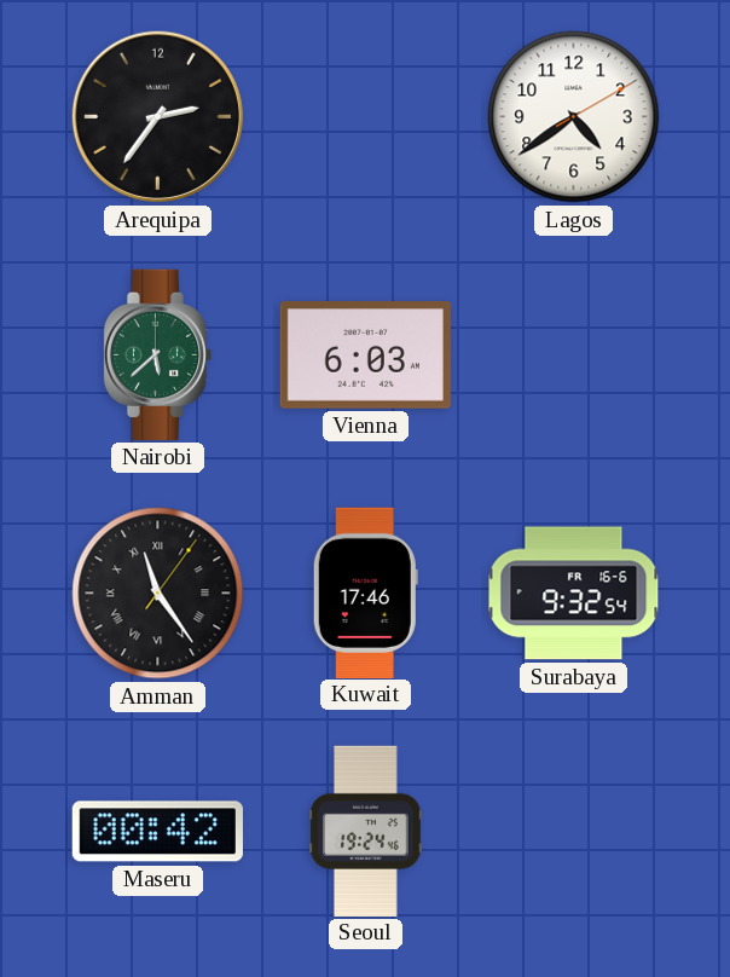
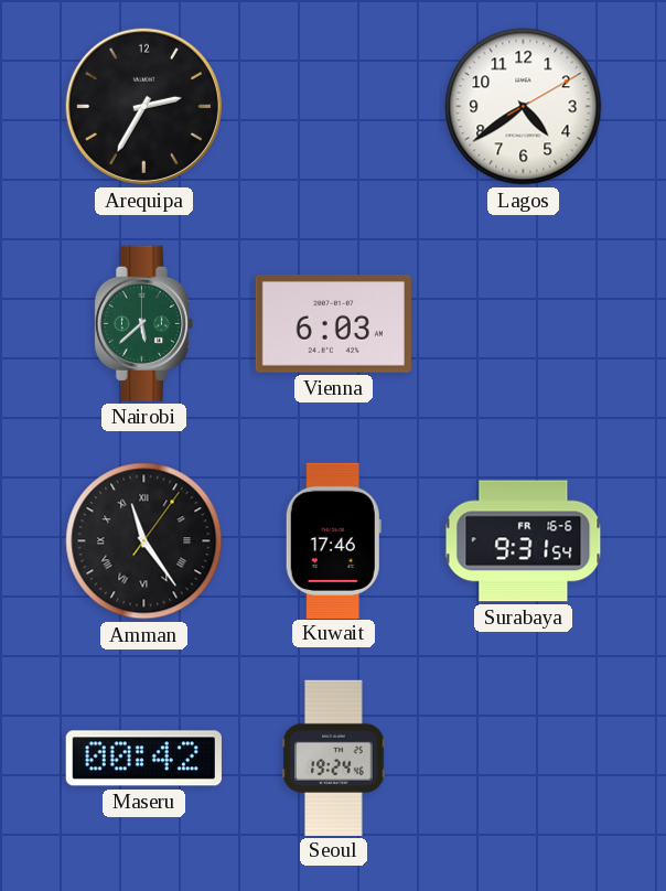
Arequipa: 2:36 -> 2:35 (143, 106)
Surabaya: 9:32 -> 9:31 (524, 541)
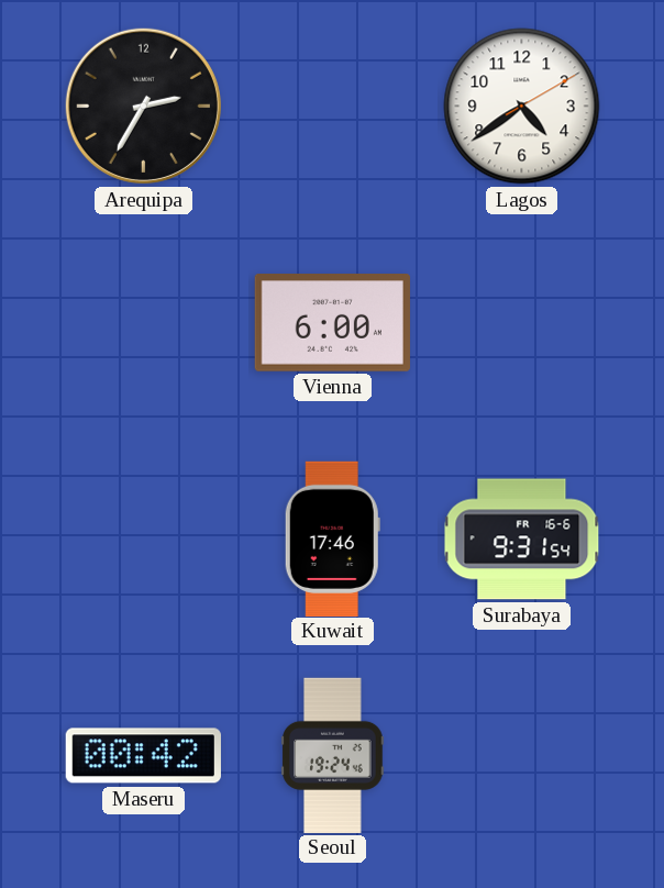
Nairobi: 5:38 -> none (143, 323)
Vienna: 6:03 -> 6:00 (332, 323)
Amman: 11:24 -> none (144, 541)
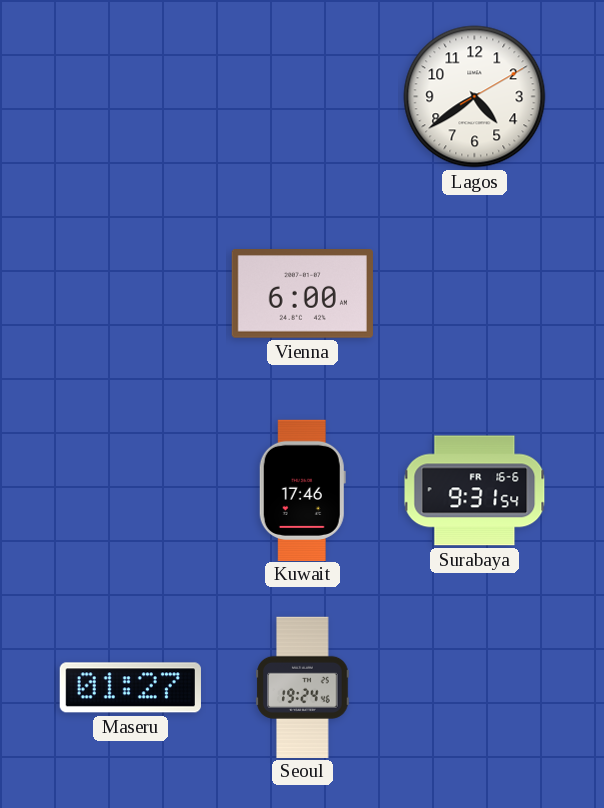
Arequipa: 2:35 -> none (143, 106)
Maseru: 00:42 -> 01:27 (130, 688)
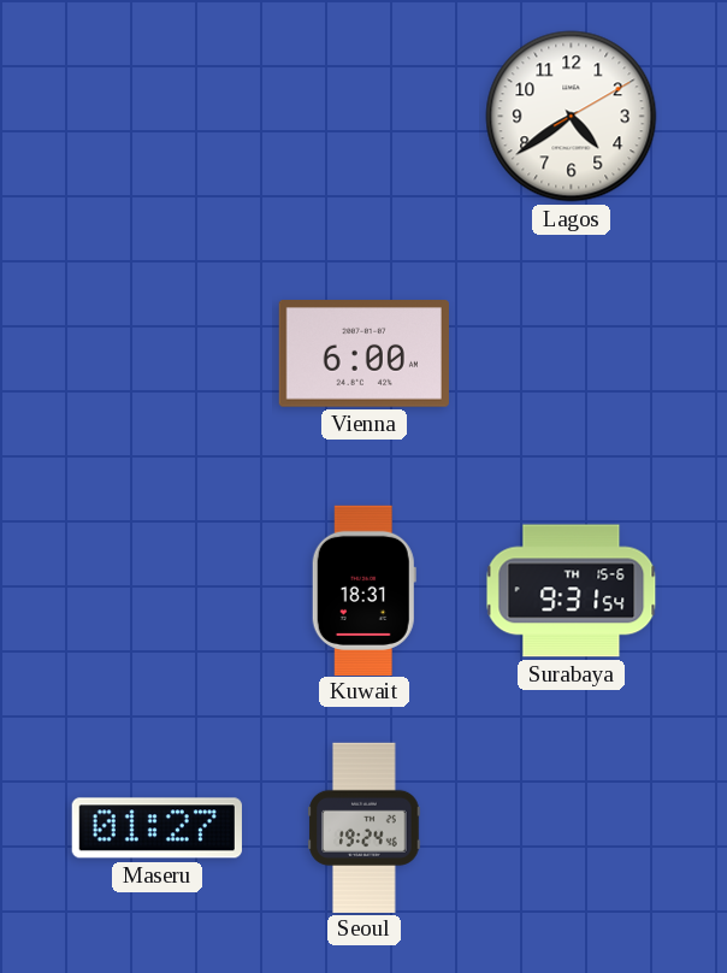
Kuwait: 17:46 -> 18:31 (363, 590)
Surabaya date: FR 16-6 -> TH 15-6 (572, 591)
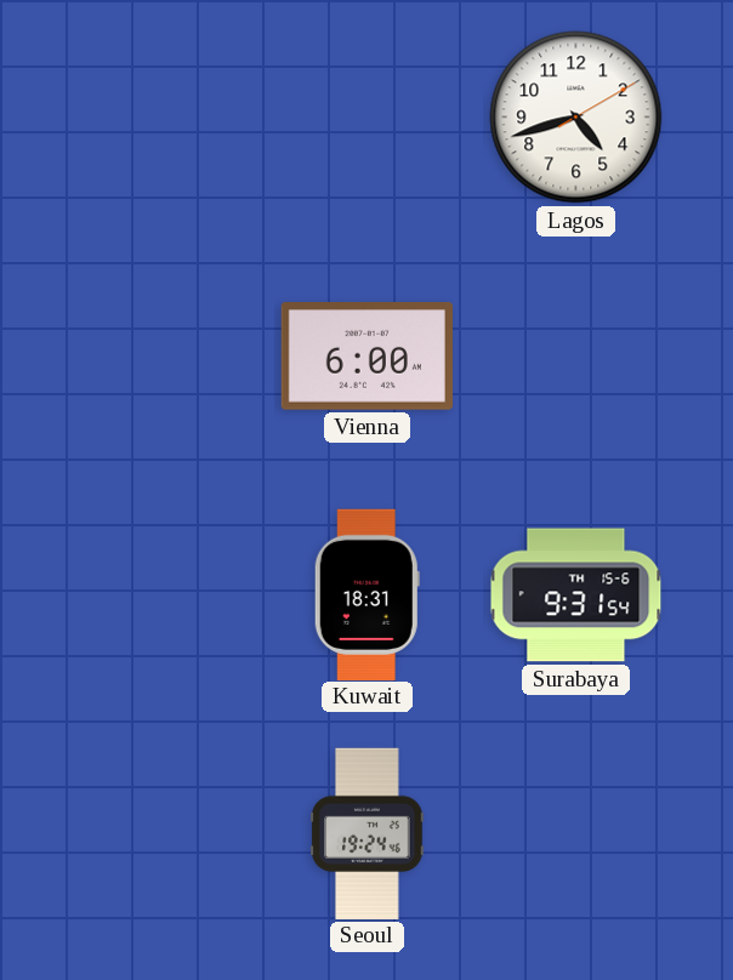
Lagos: 4:39 -> 4:42 (576, 118)
Maseru: 01:27 -> none (156, 828)
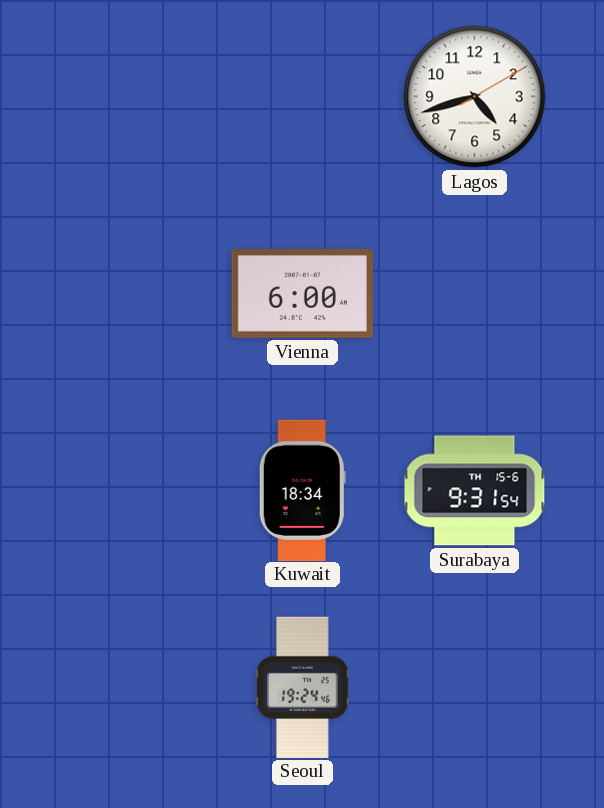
Kuwait: 18:31 -> 18:34 (302, 490)
